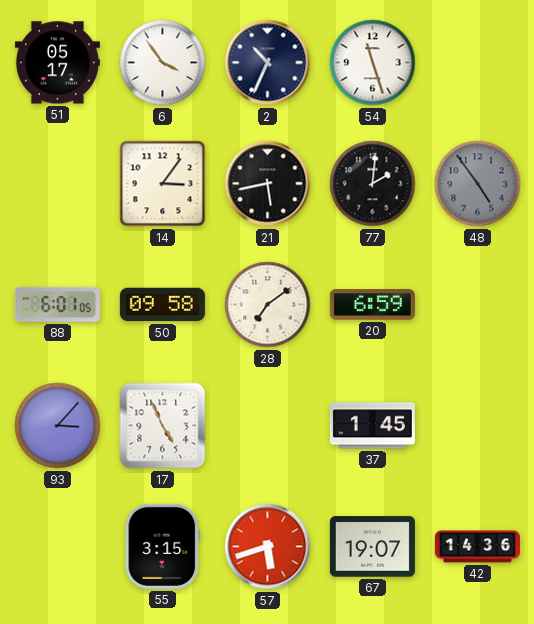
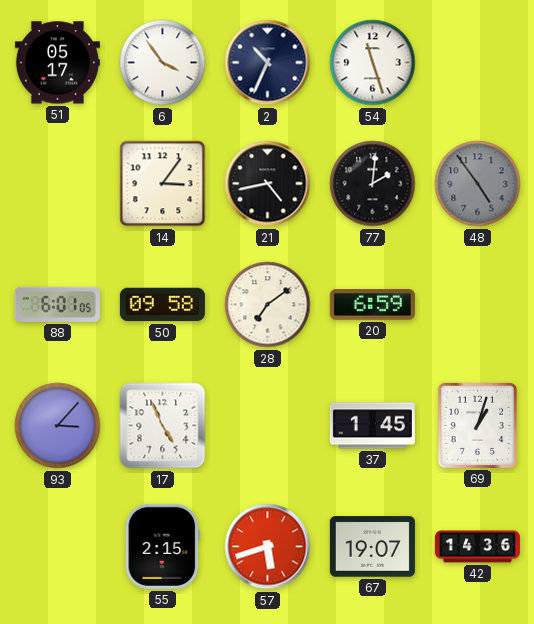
21: 5:43 -> 4:43 (268, 184)
69: none -> 1:03 (477, 425)
55: 3:15 -> 2:15 (163, 546)
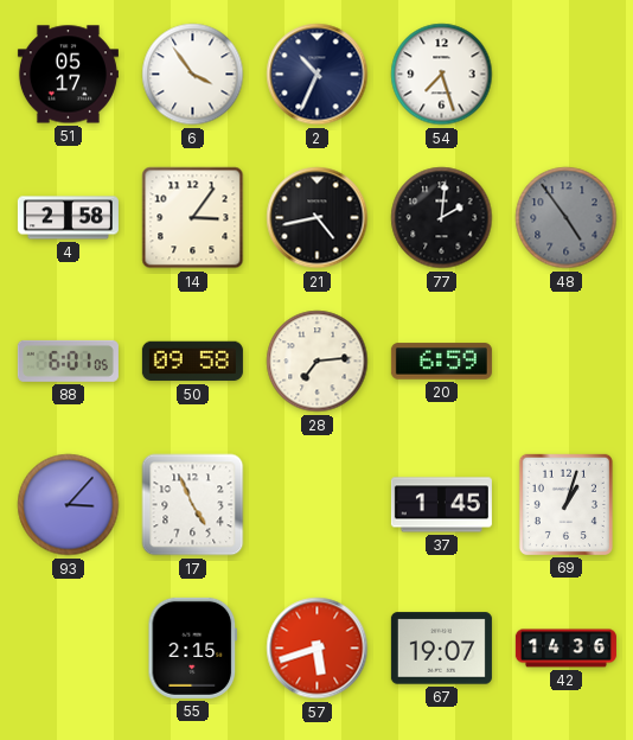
54: 11:27 -> 7:27 (442, 75)
4: none -> 2:58 (68, 218)
28: 7:09 -> 7:14 (318, 362)
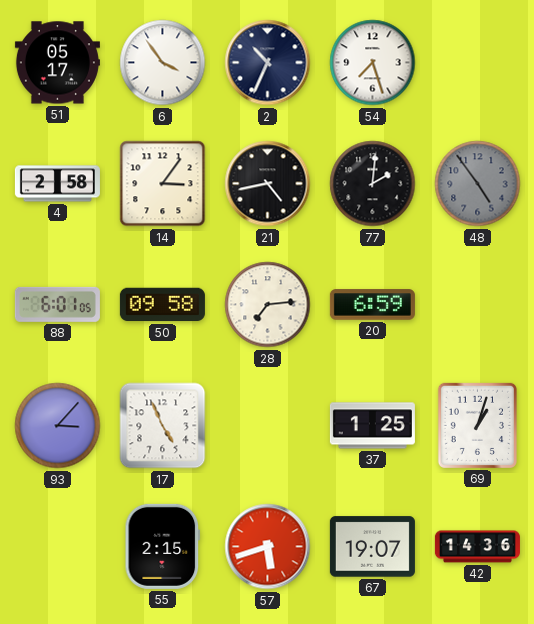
37: 1:45 -> 1:25 (372, 426)
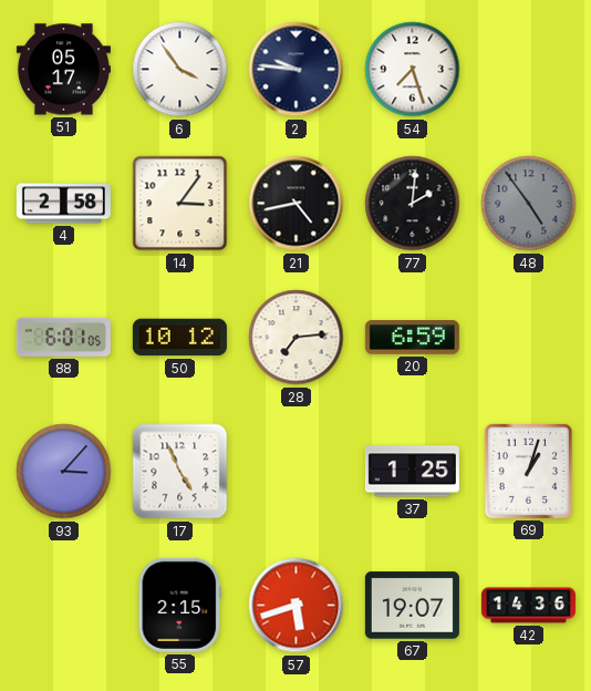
2: 10:34 -> 9:46 (297, 70)
50: 09:58 -> 10:12 (179, 338)
